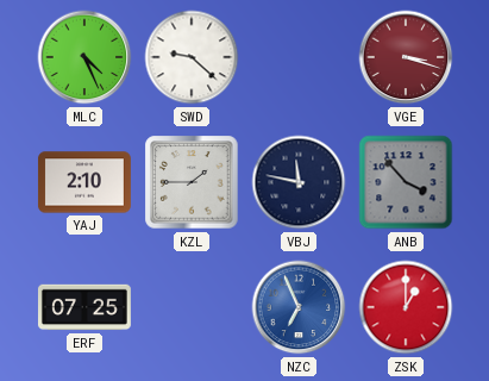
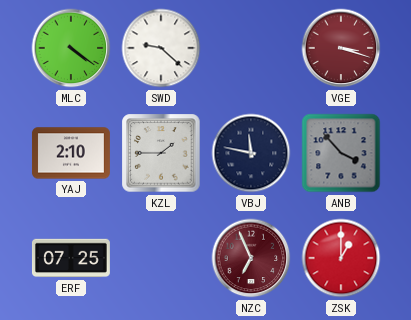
MLC: 4:26 -> 4:21 (71, 48)
NZC dial: blue -> burgundy (251, 258)
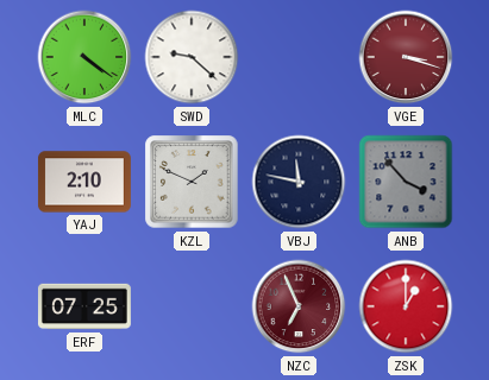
KZL: 1:45 -> 1:49 (192, 182)
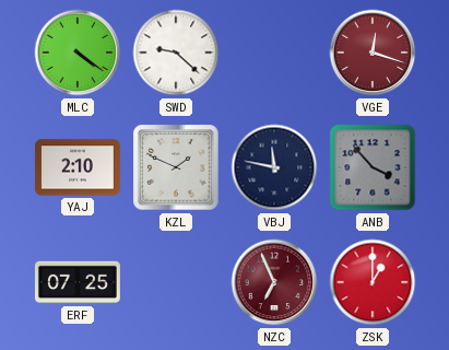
VGE: 3:18 -> 12:18 (373, 52)
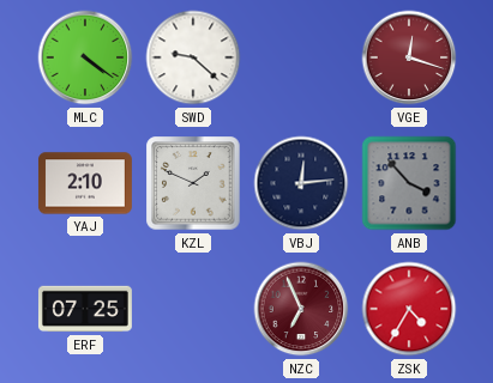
VBJ: 11:47 -> 12:14 (301, 183)
ZSK: 1:00 -> 4:35 (409, 309)
